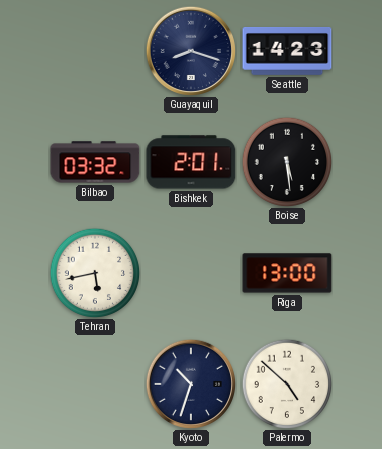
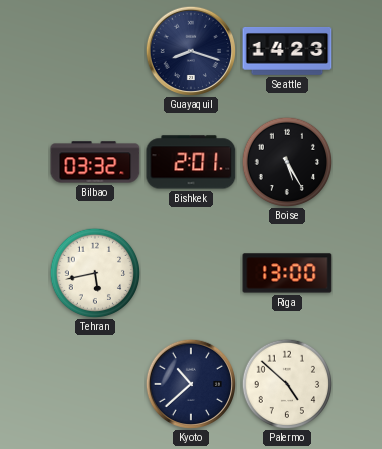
Boise: 5:29 -> 5:25 (287, 162)
Kyoto: 10:33 -> 10:38 (191, 384)
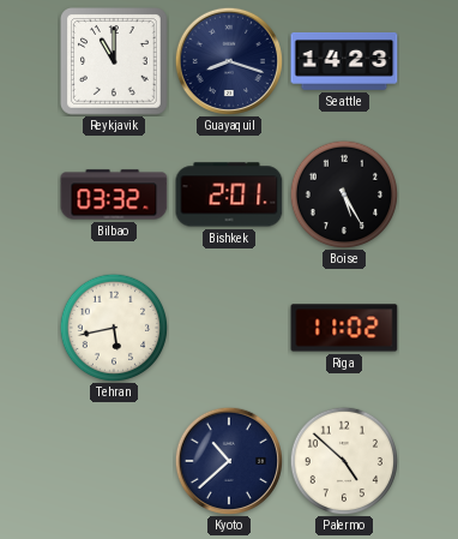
Reykjavik: none -> 11:00 (115, 62)
Riga: 13:00 -> 11:02 (344, 328)
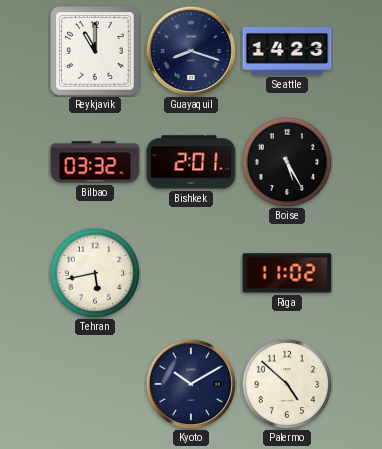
Kyoto: 10:38 -> 10:10 (191, 384)
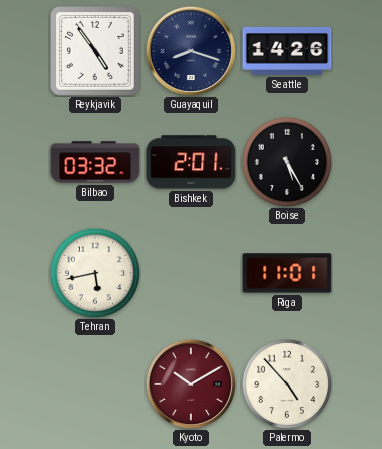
Reykjavik: 11:00 -> 4:54 (96, 52)
Seattle: 14:23 -> 14:26 (287, 51)
Riga: 11:02 -> 11:01 (287, 273)
Kyoto dial: navy -> burgundy (191, 384)
Palermo: 4:52 -> 4:53 (287, 384)
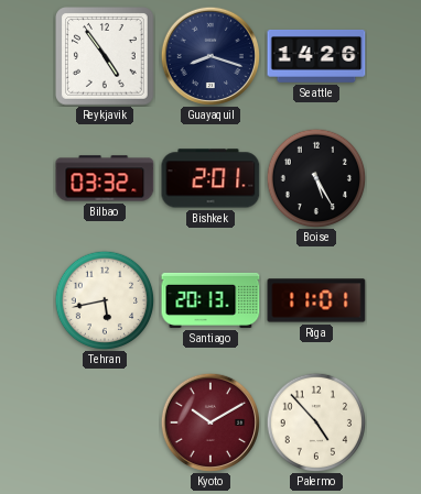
Santiago: none -> 20:13 (210, 300)
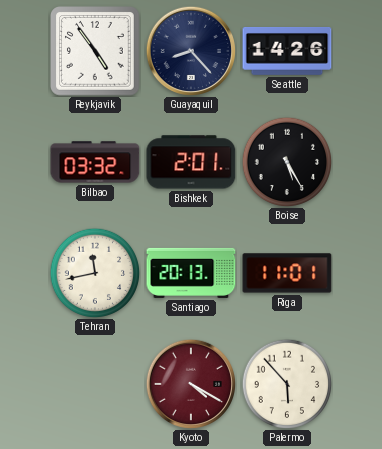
Guayaquil: 8:18 -> 8:23 (191, 51)
Tehran: 5:43 -> 11:43 (95, 273)
Kyoto: 10:10 -> 4:20 (191, 384)
Palermo: 4:53 -> 5:53 (287, 384)
